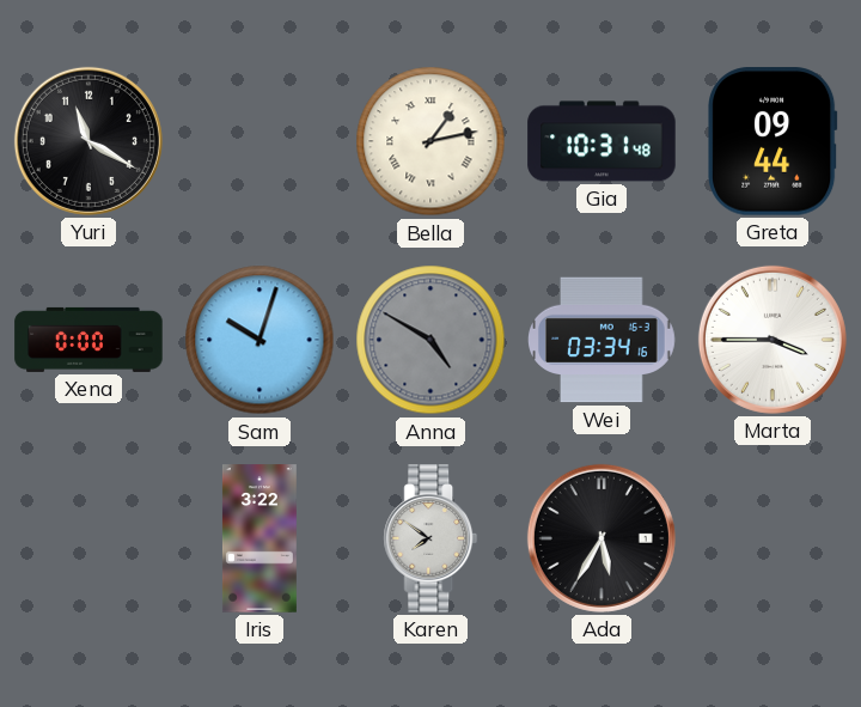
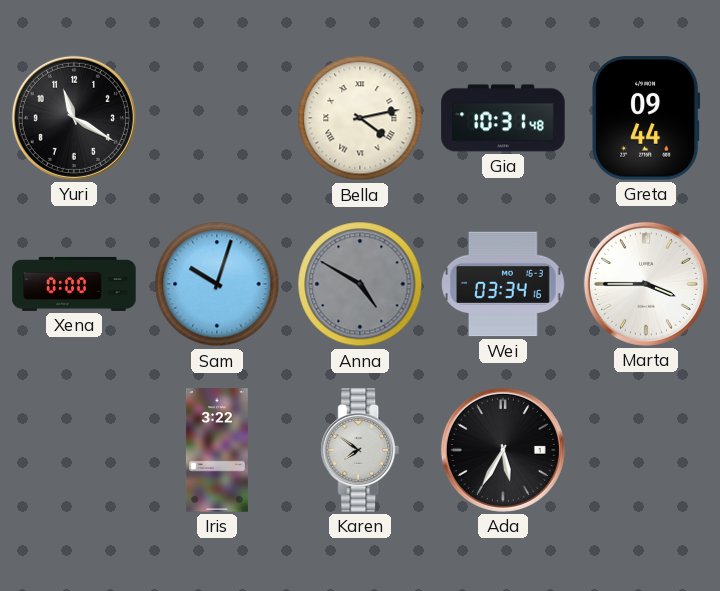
Bella: 1:13 -> 4:13 (360, 118)
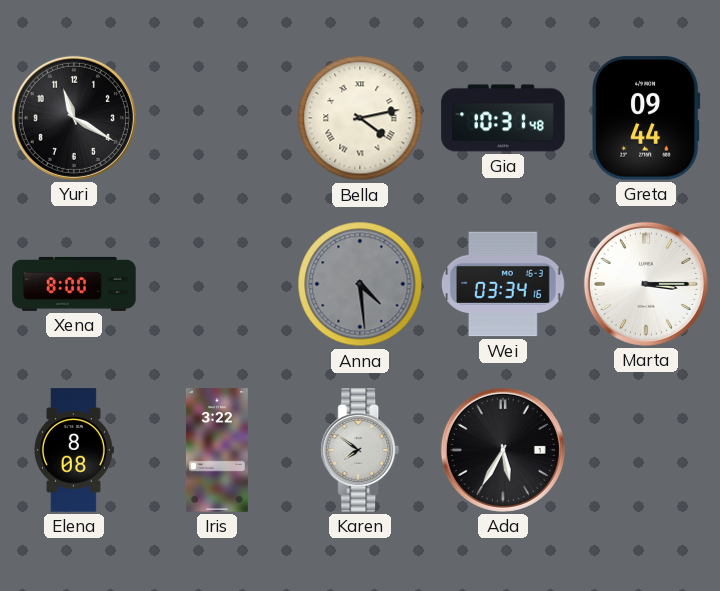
Xena: 0:00 -> 8:00 (74, 284)
Sam: 10:03 -> none (217, 284)
Anna: 4:50 -> 4:29 (360, 284)
Marta: 3:45 -> 3:15 (646, 284)
Elena: none -> 8:08 (73, 450)
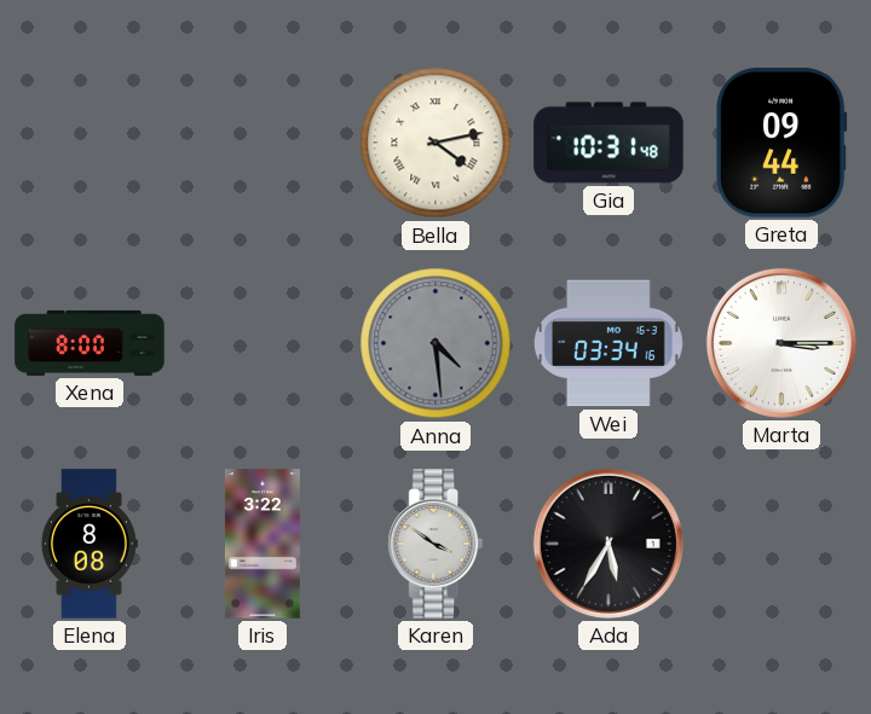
Yuri: 11:20 -> none (74, 118)
Karen: 7:51 -> 3:51 (435, 544)
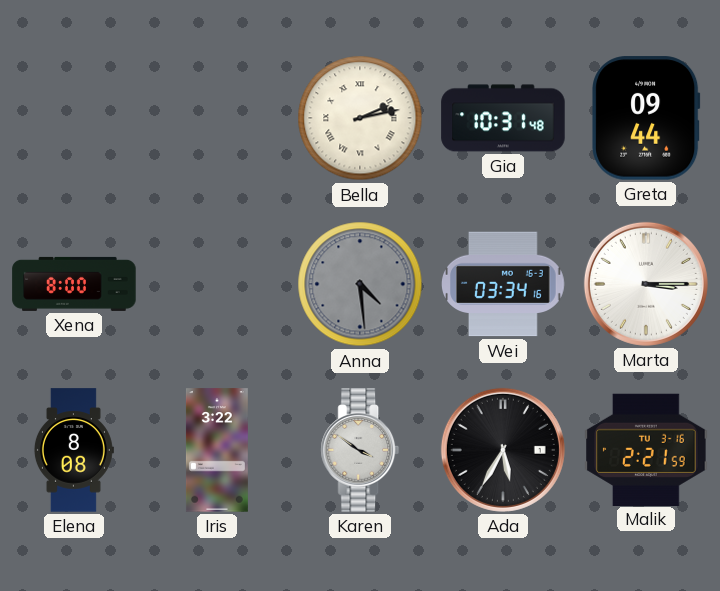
Bella: 4:13 -> 2:13 (360, 118)
Malik: none -> 2:21 (646, 449)
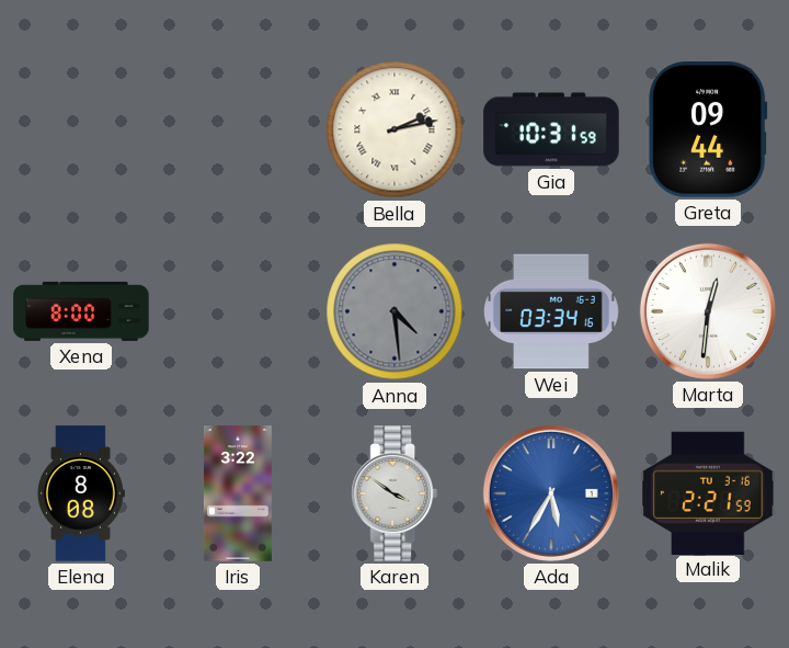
Gia: 10:31:48 -> 10:31:59 (551, 129)
Marta: 3:15 -> 12:31 (708, 311)
Ada dial: black -> blue (551, 493)
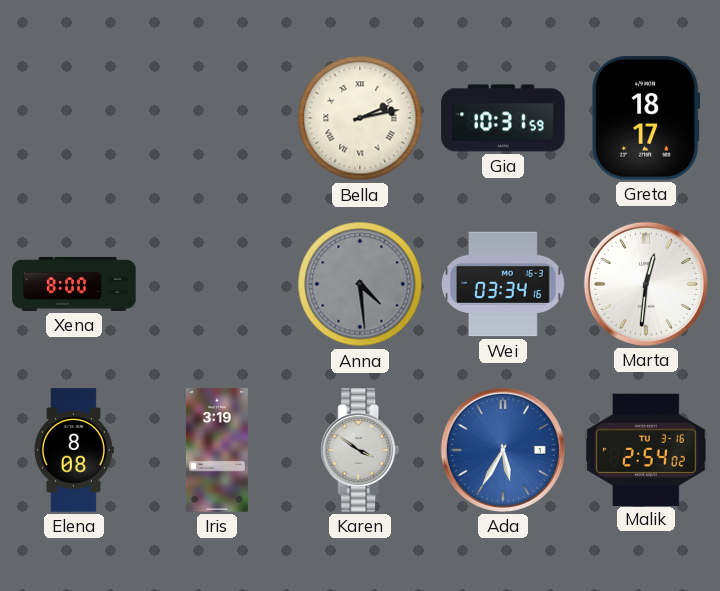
Greta: 09:44 -> 18:17 (646, 118)
Iris: 3:22 -> 3:19 (217, 450)
Malik: 2:21 -> 2:54 (646, 449)
